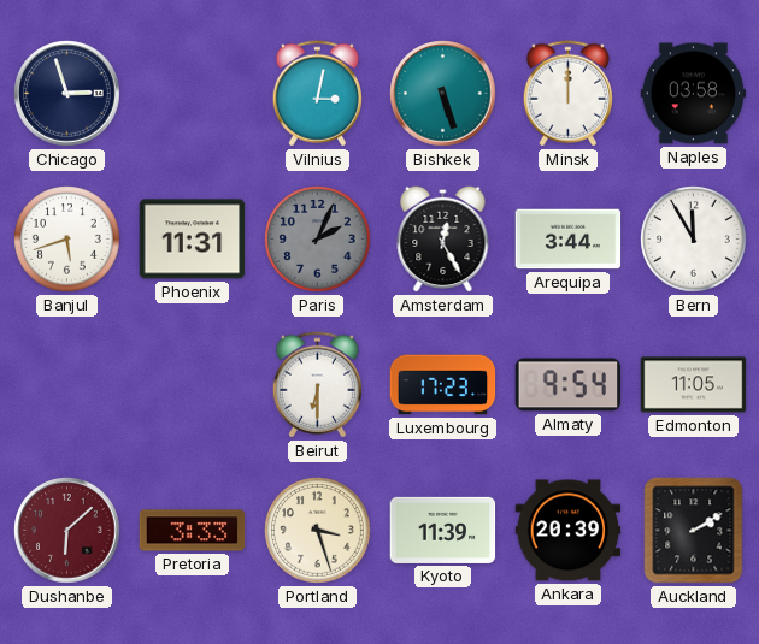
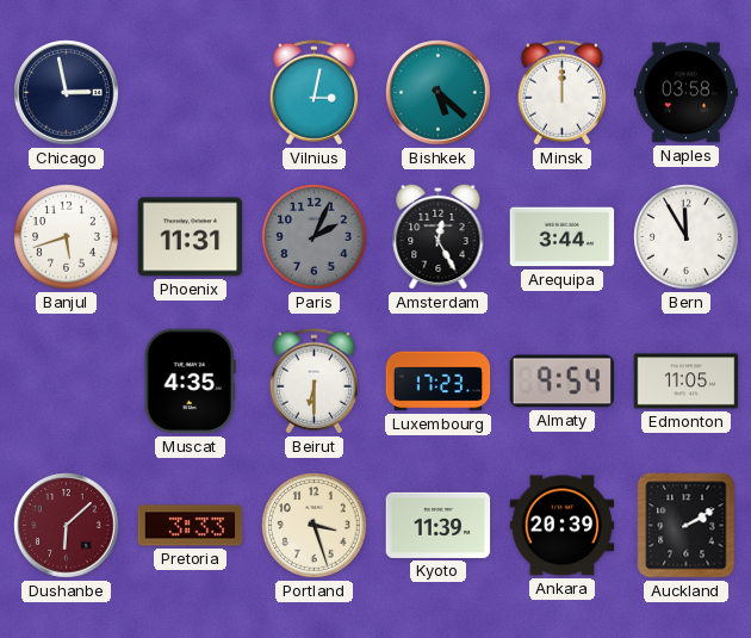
Chicago: 2:57 -> 2:58 (67, 93)
Bishkek: 5:27 -> 5:22 (439, 93)
Muscat: none -> 4:35 (190, 382)
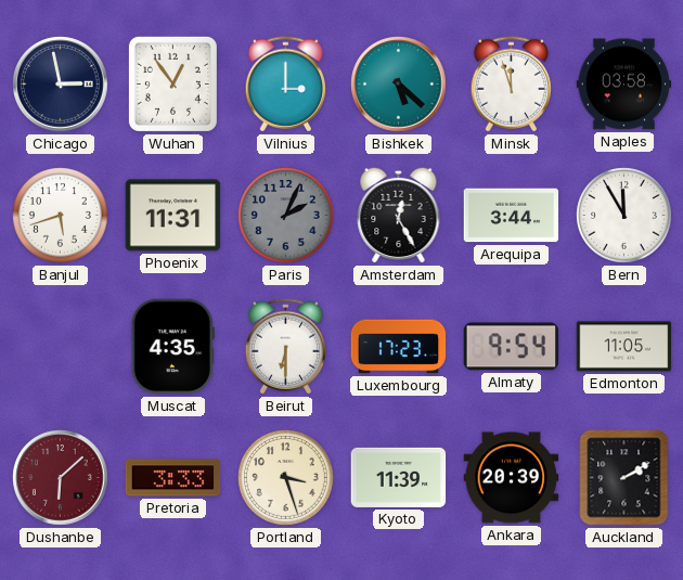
Wuhan: none -> 12:54 (172, 83)
Vilnius: 3:02 -> 3:00 (285, 85)
Minsk: 12:00 -> 11:57 (511, 85)
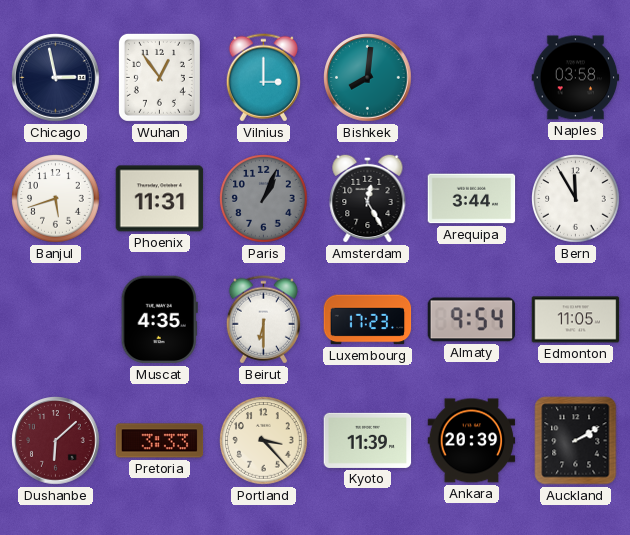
Bishkek: 5:22 -> 8:01 (368, 78)
Minsk: 11:57 -> none (511, 85)
Paris: 2:04 -> 1:04 (264, 199)
Portland: 3:27 -> 3:23 (264, 441)
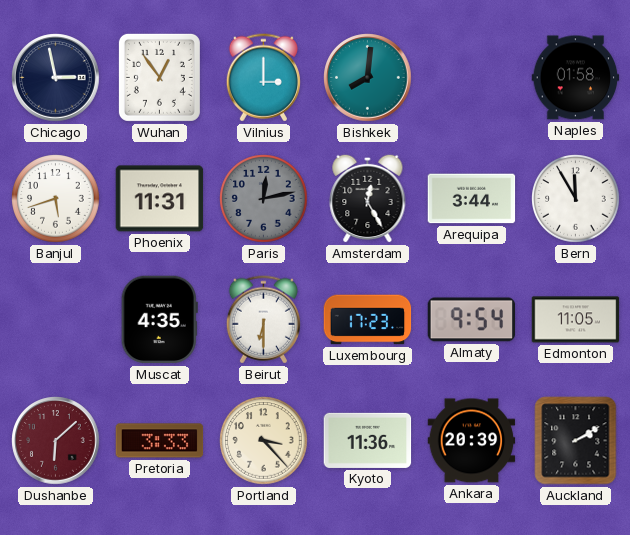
Naples: 03:58 -> 01:58 (576, 78)
Paris: 1:04 -> 12:13 (264, 199)
Kyoto: 11:39 -> 11:36 (368, 440)
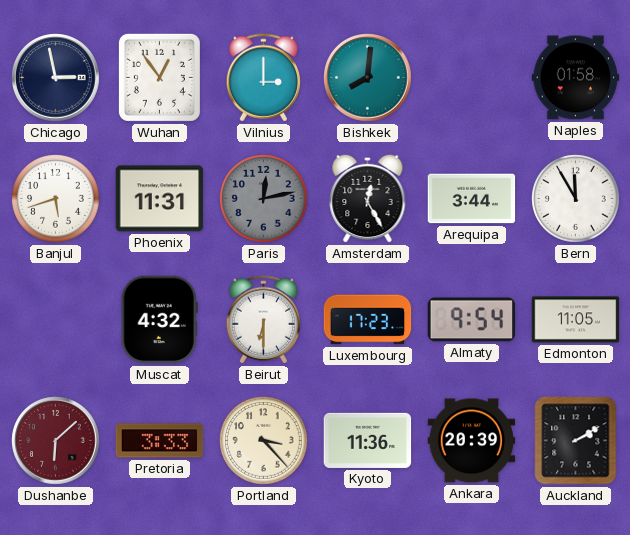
Muscat: 4:35 -> 4:32 (159, 320)
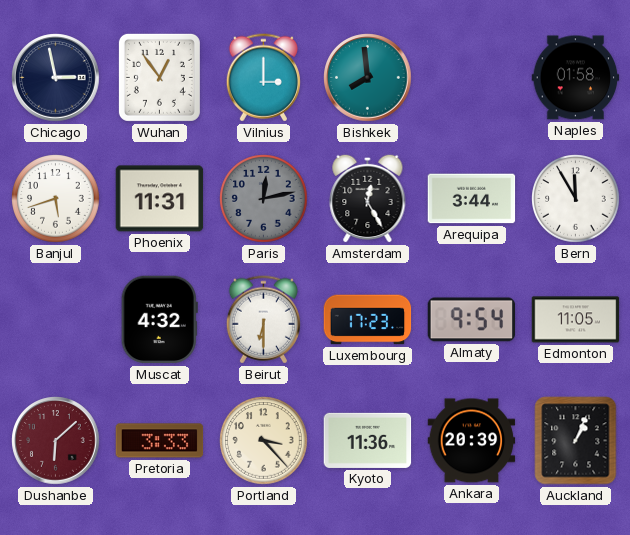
Bishkek: 8:01 -> 7:59 (368, 78)
Auckland: 2:10 -> 1:04 (576, 441)
